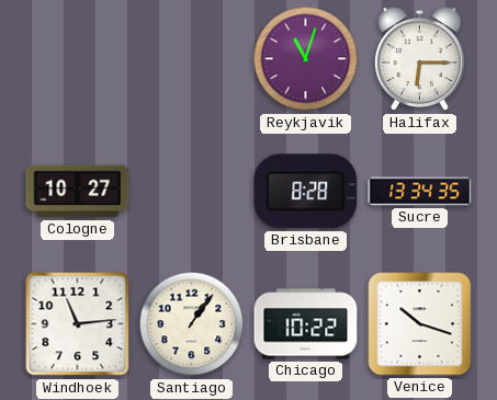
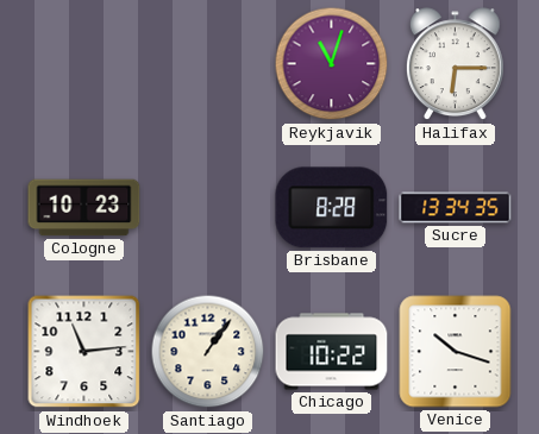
Cologne: 10:27 -> 10:23 (84, 208)
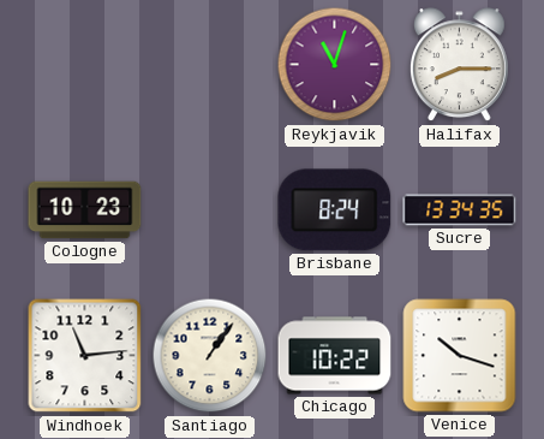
Halifax: 6:15 -> 8:15 (460, 65)
Brisbane: 8:28 -> 8:24 (335, 210)
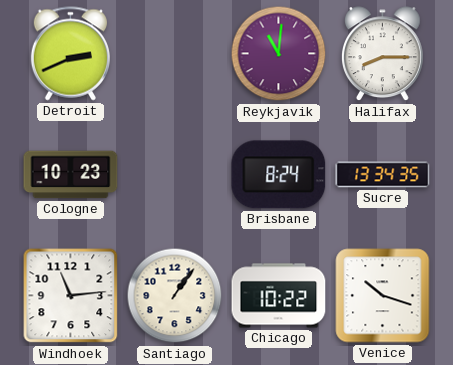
Detroit: none -> 2:41 (70, 54)
Reykjavik: 11:03 -> 11:01 (279, 54)
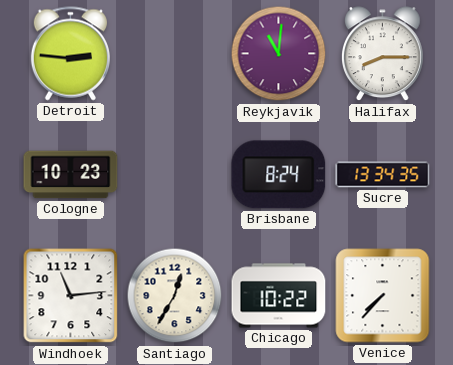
Detroit: 2:41 -> 2:46 (70, 54)
Santiago: 1:06 -> 12:35 (175, 296)
Venice: 10:18 -> 7:37 (383, 296)
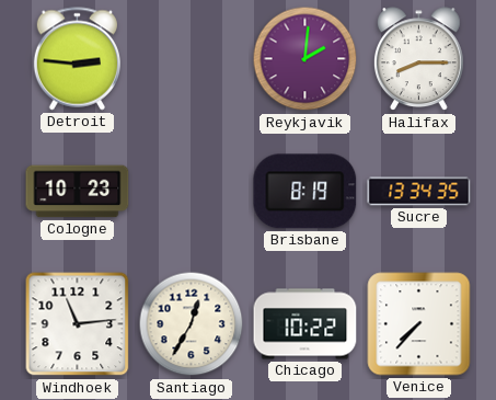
Reykjavik: 11:01 -> 2:01 (305, 59)
Brisbane: 8:24 -> 8:19 (305, 192)
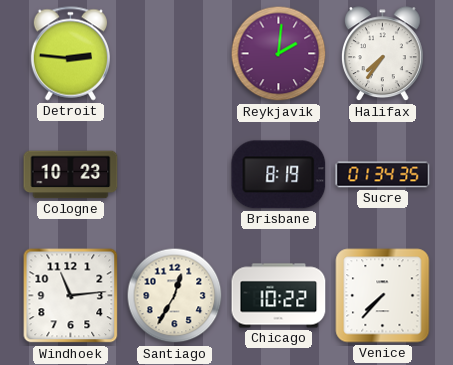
Halifax: 8:15 -> 7:36 (383, 54)
Sucre: 13:34 -> 01:34 (383, 175)
